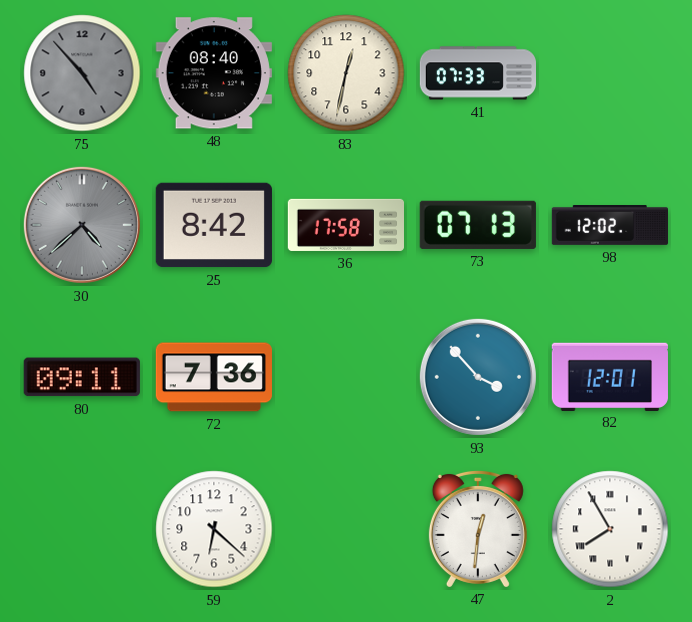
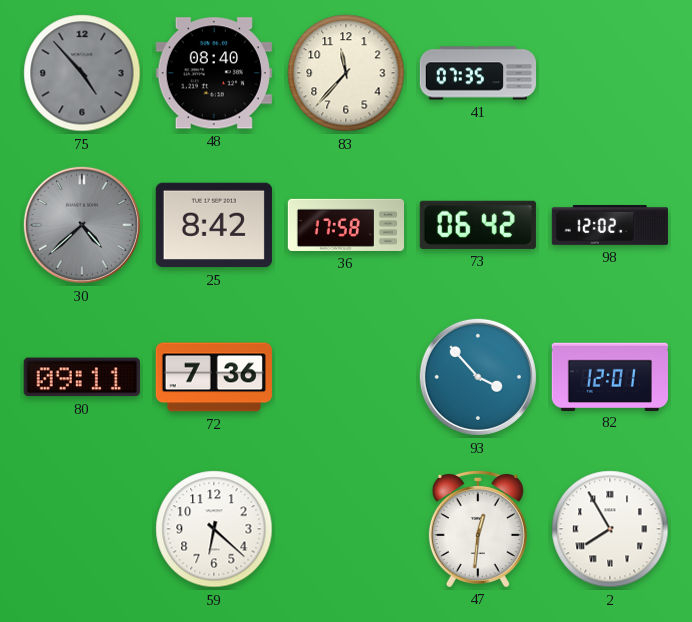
83: 12:32 -> 11:37 (346, 73)
41: 07:33 -> 07:35 (477, 73)
73: 07:13 -> 06:42 (478, 225)
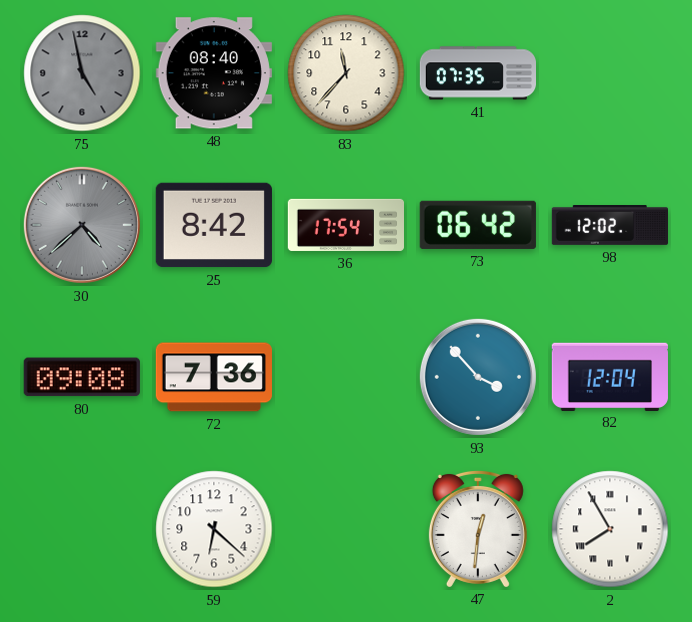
75: 4:53 -> 4:58 (82, 73)
36: 17:58 -> 17:54 (345, 225)
80: 09:11 -> 09:08 (82, 377)
82: 12:01 -> 12:04 (610, 376)
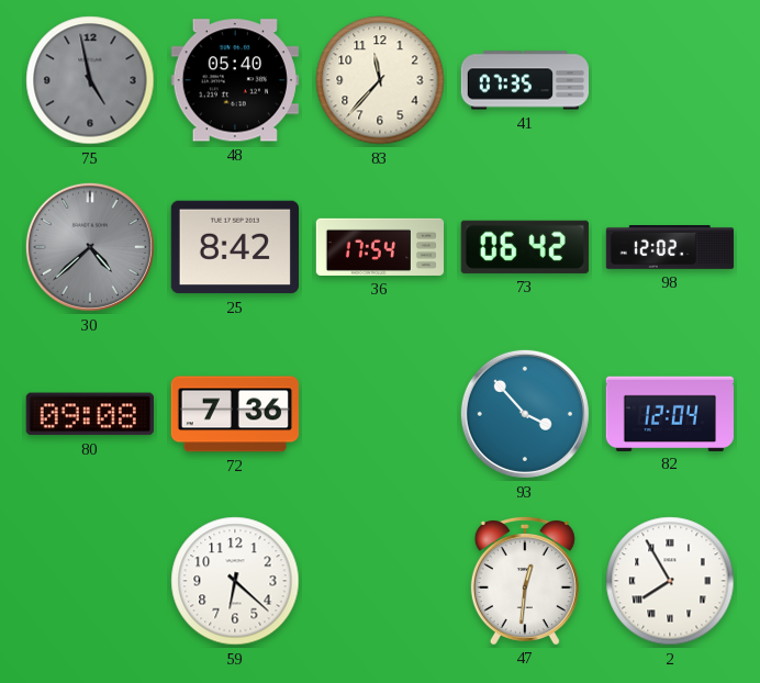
48: 08:40 -> 05:40 (235, 80)
